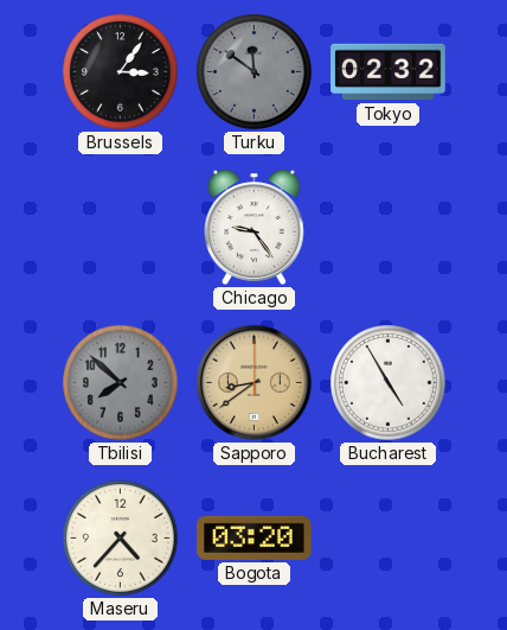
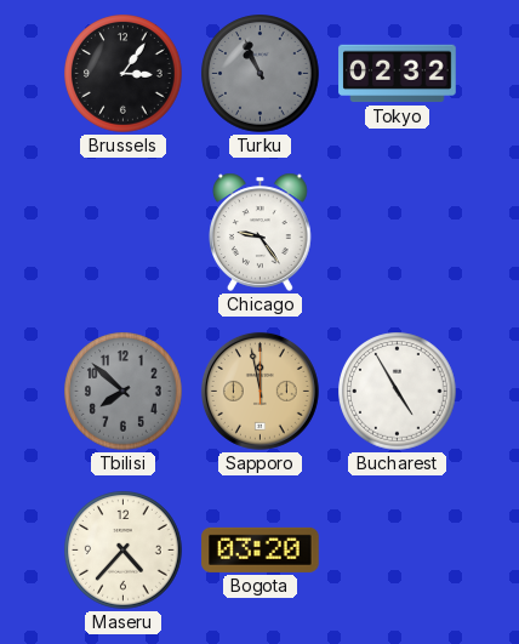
Turku: 11:51 -> 10:56 (261, 74)
Sapporo: 8:39 -> 11:58 (259, 391)
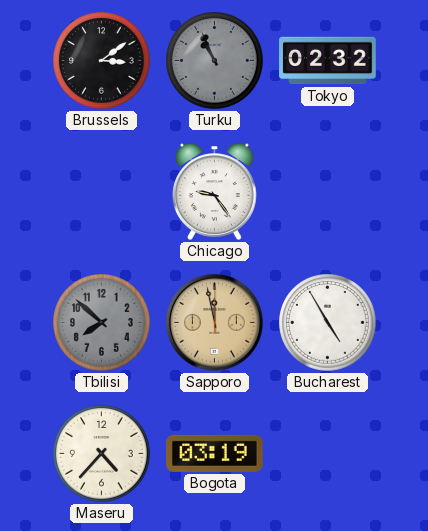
Brussels: 3:06 -> 3:09 (102, 61)
Bogota: 03:20 -> 03:19 (215, 453)
